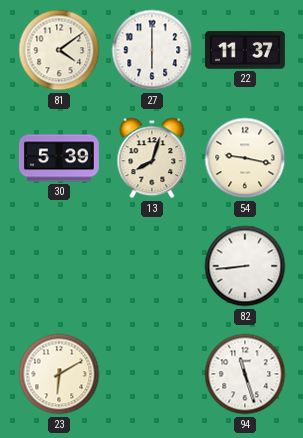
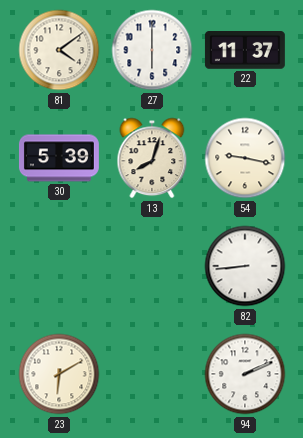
94: 11:27 -> 2:11 (245, 374)
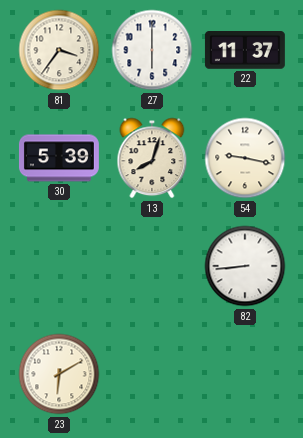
81: 4:09 -> 3:36 (59, 50)
94: 2:11 -> none (245, 374)
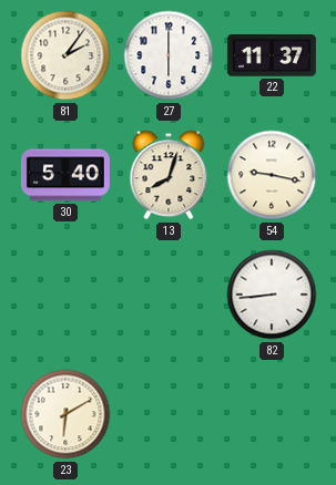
81: 3:36 -> 2:06 (65, 55)
30: 5:39 -> 5:40 (65, 175)
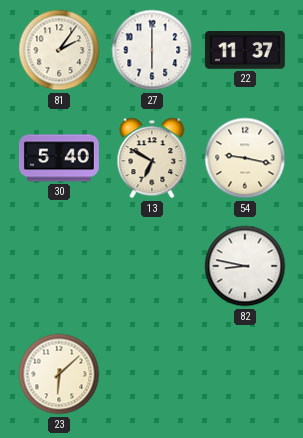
13: 8:03 -> 6:50 (152, 158)
82: 8:44 -> 8:47 (245, 266)
23: 6:10 -> 6:08 (59, 374)
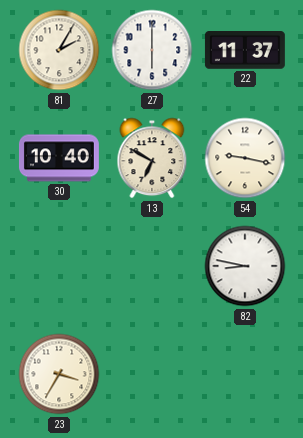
81: 2:06 -> 2:05 (59, 50)
30: 5:40 -> 10:40 (59, 158)
23: 6:08 -> 3:35 (59, 374)
